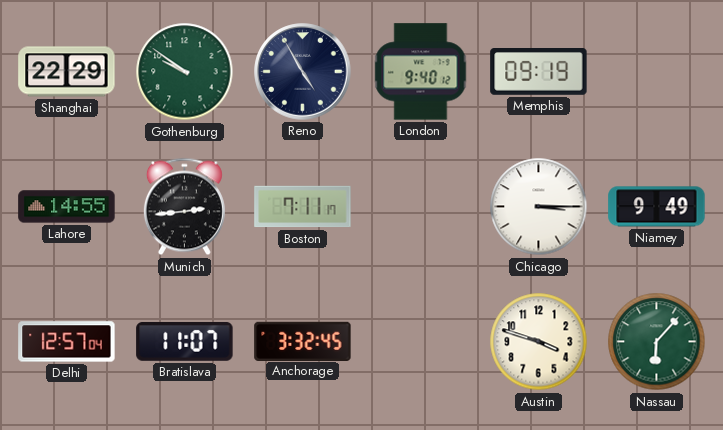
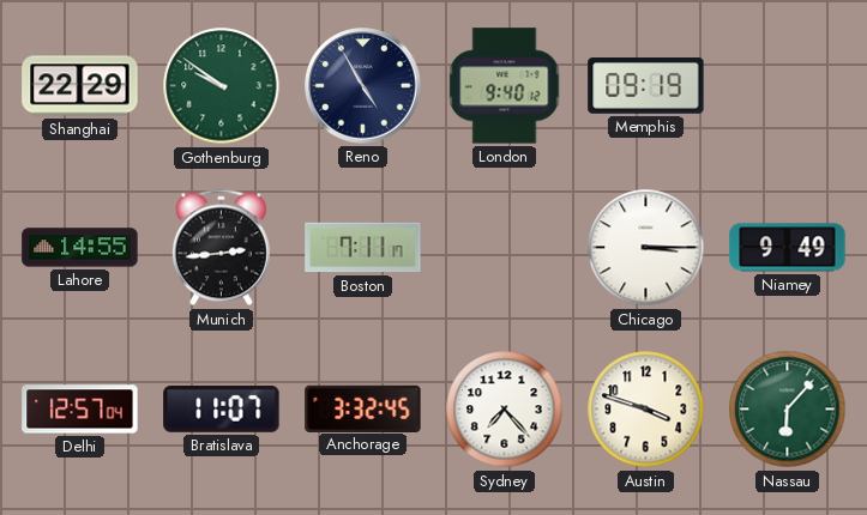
Sydney: none -> 7:23 (505, 410)
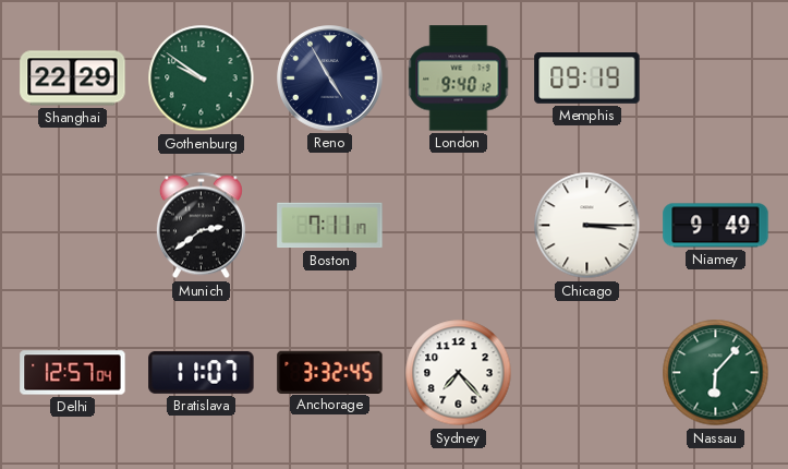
Lahore: 14:55 -> none (80, 248)
Munich: 2:44 -> 2:39 (201, 226)
Austin: 3:48 -> none (646, 410)
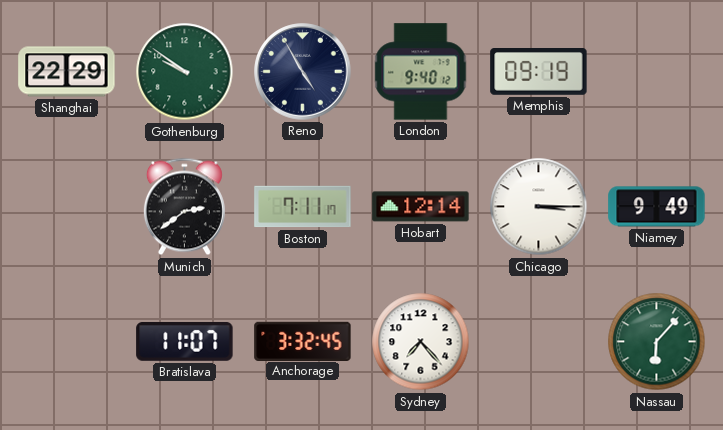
Hobart: none -> 12:14 (421, 207)
Delhi: 12:57 -> none (73, 373)
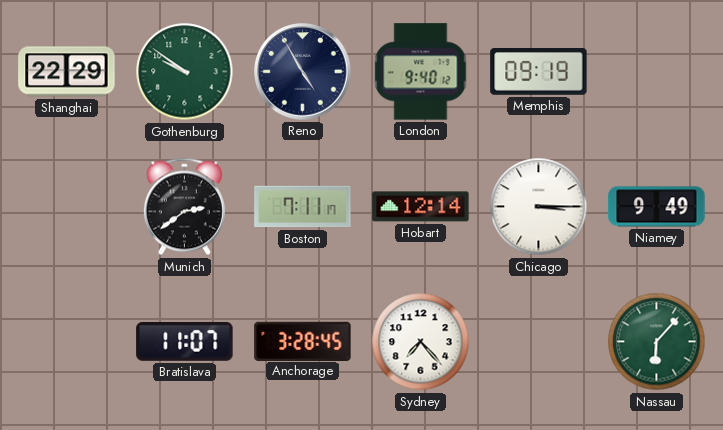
Anchorage: 3:32 -> 3:28 (303, 341)
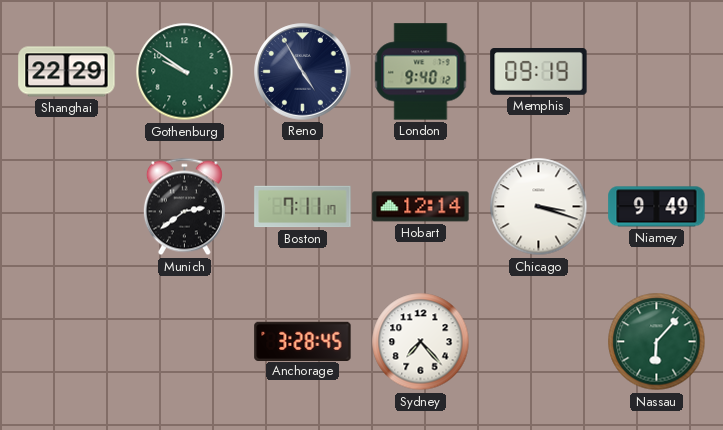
Chicago: 3:15 -> 3:18 (539, 207)
Bratislava: 11:07 -> none (185, 341)
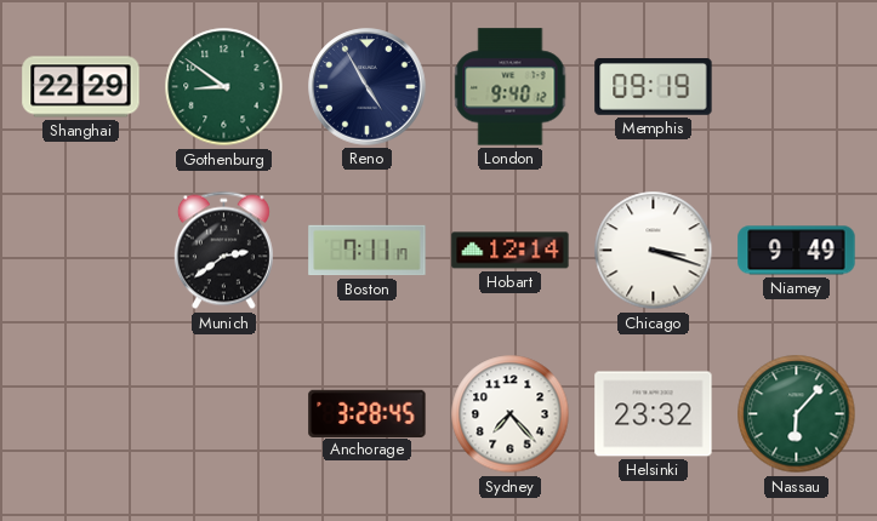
Gothenburg: 9:51 -> 8:51 (224, 87)
Helsinki: none -> 23:32 (654, 414)
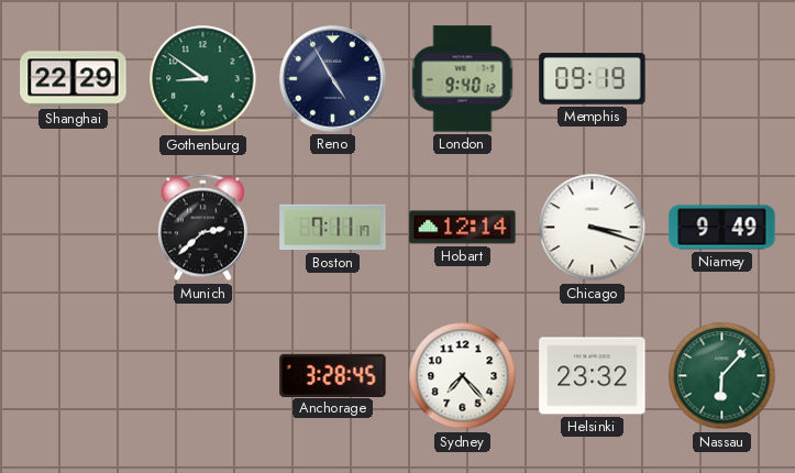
Munich: 2:39 -> 2:38 (202, 228)
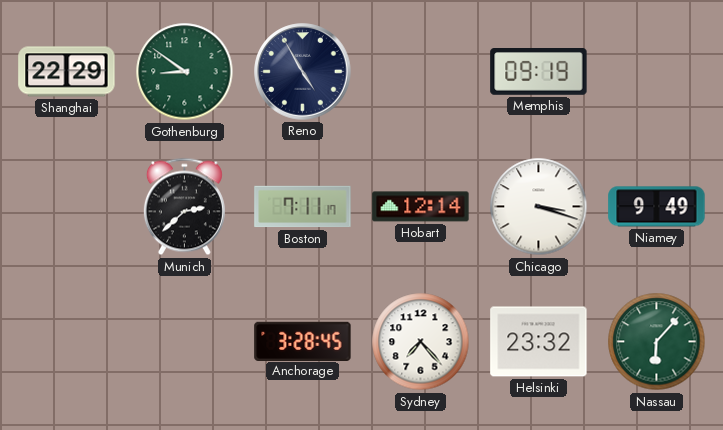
London: 9:40 -> none (463, 79)
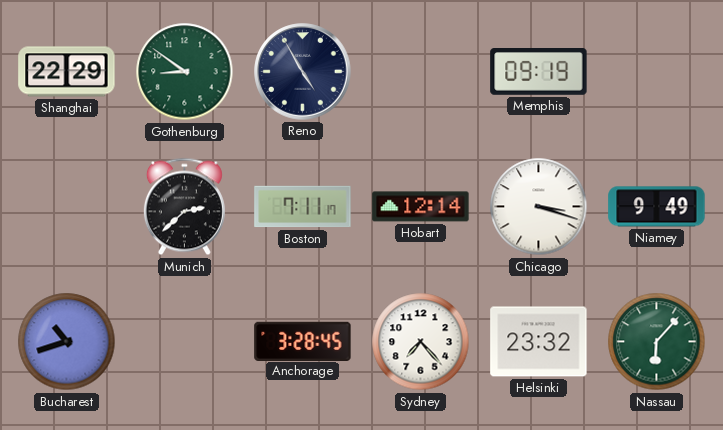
Bucharest: none -> 10:42 (67, 342)
